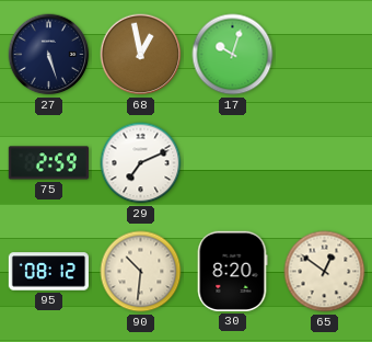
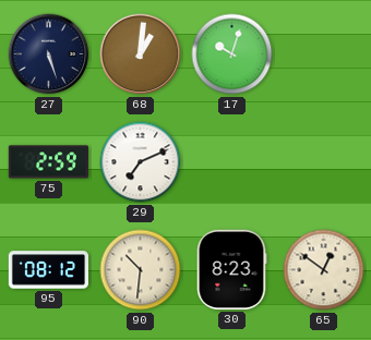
68: 12:58 -> 1:01 (141, 54)
30: 8:20 -> 8:23 (231, 269)
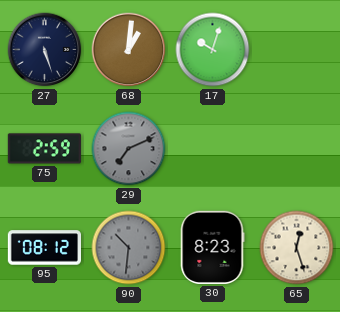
29 dial: white -> grey (129, 149)
90 dial: cream -> grey (129, 248)
65: 12:51 -> 12:27 (297, 248)
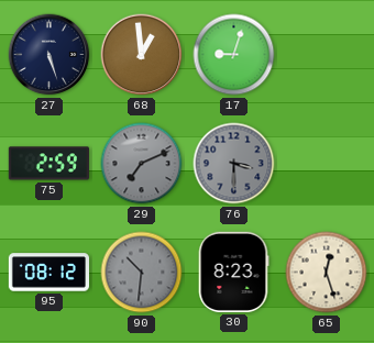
68: 1:01 -> 12:59 (142, 55)
17: 10:03 -> 9:03 (234, 55)
76: none -> 3:30 (234, 164)
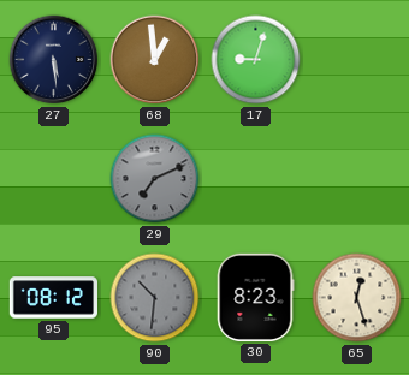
27: 5:27 -> 5:29 (54, 60)
75: 2:59 -> none (48, 164)
76: 3:30 -> none (234, 164)
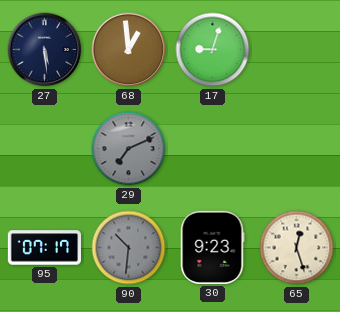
95: 08:12 -> 07:17 (44, 248)
30: 8:23 -> 9:23 (212, 247)
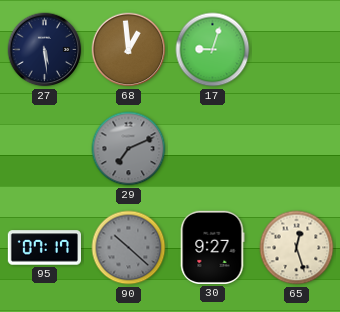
90: 10:31 -> 10:22 (129, 248)
30: 9:23 -> 9:27 (212, 247)
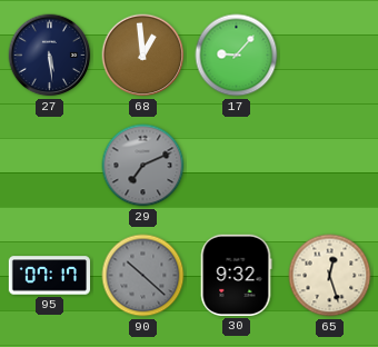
17: 9:03 -> 9:07 (237, 56)
30: 9:27 -> 9:32 (236, 275)
